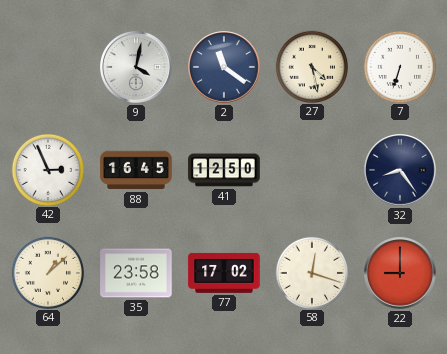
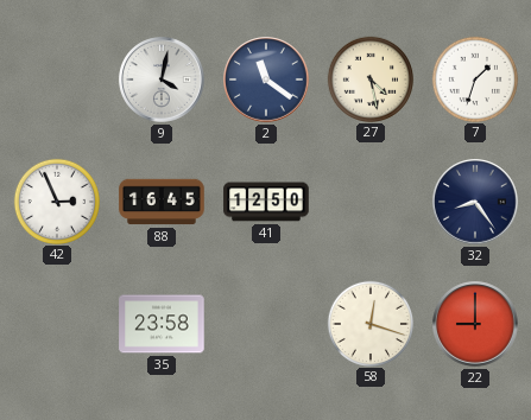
7: 6:33 -> 1:33 (474, 78)
64: 1:08 -> none (47, 272)
77: 17:02 -> none (224, 273)
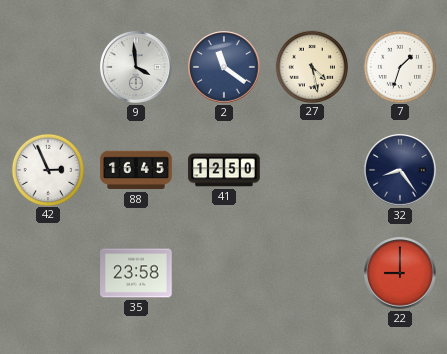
9: 4:02 -> 3:59 (136, 67)
58: 12:18 -> none (369, 323)
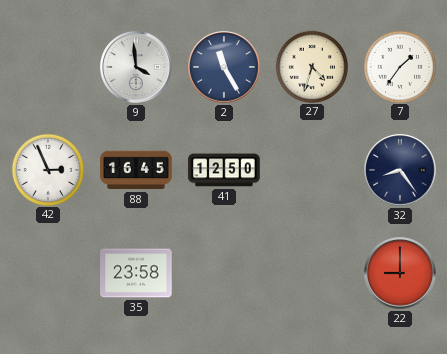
2: 11:21 -> 11:25 (224, 67)
27: 4:28 -> 4:33 (311, 66)
7: 1:33 -> 1:36 (399, 66)
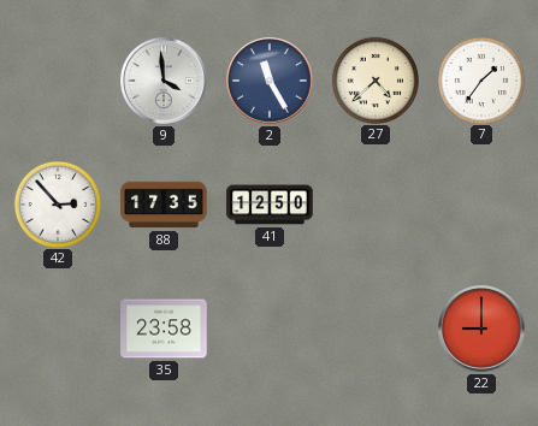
27: 4:33 -> 4:38 (374, 79)
42: 2:56 -> 2:53 (57, 203)
88: 16:45 -> 17:35 (164, 205)
32: 8:24 -> none (400, 170)
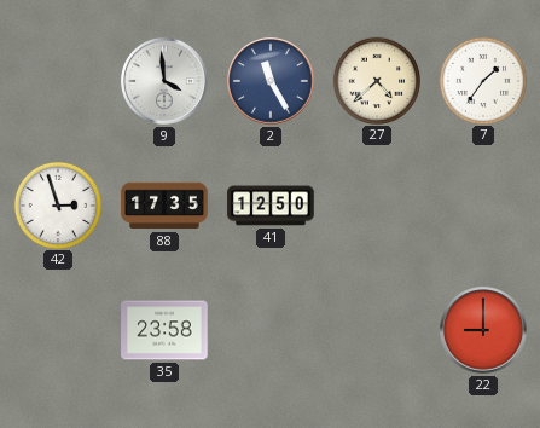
42: 2:53 -> 2:57 (57, 204)
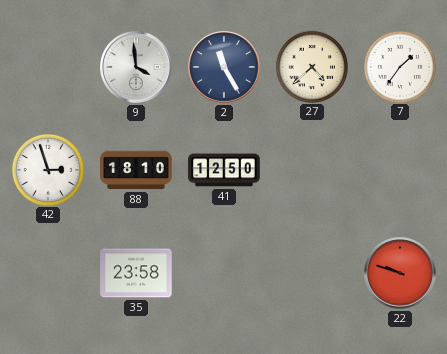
88: 17:35 -> 18:10 (136, 170)
22: 9:00 -> 9:48 (400, 273)
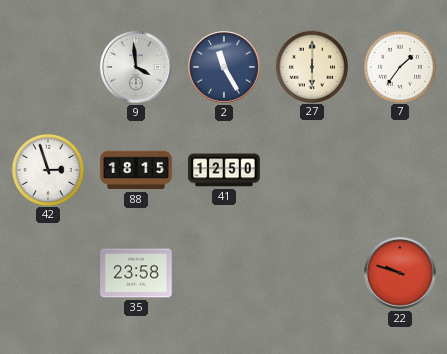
27: 4:38 -> 6:00 (311, 66)
88: 18:10 -> 18:15 (136, 170)
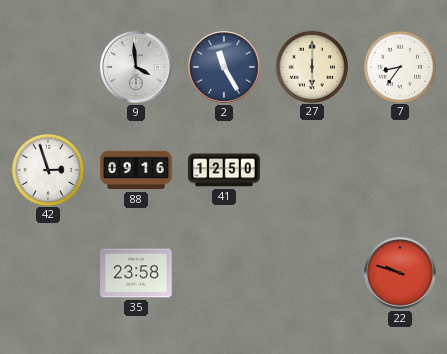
7: 1:36 -> 8:36 (399, 66)
88: 18:15 -> 09:16 (136, 170)
